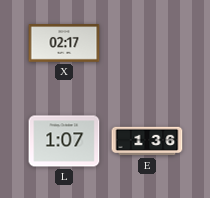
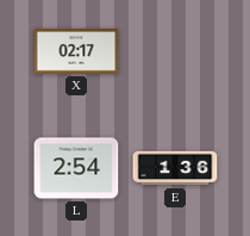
L: 1:07 -> 2:54 (76, 168)
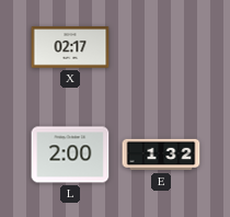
L: 2:54 -> 2:00 (70, 155)
E: 1:36 -> 1:32 (161, 155)
